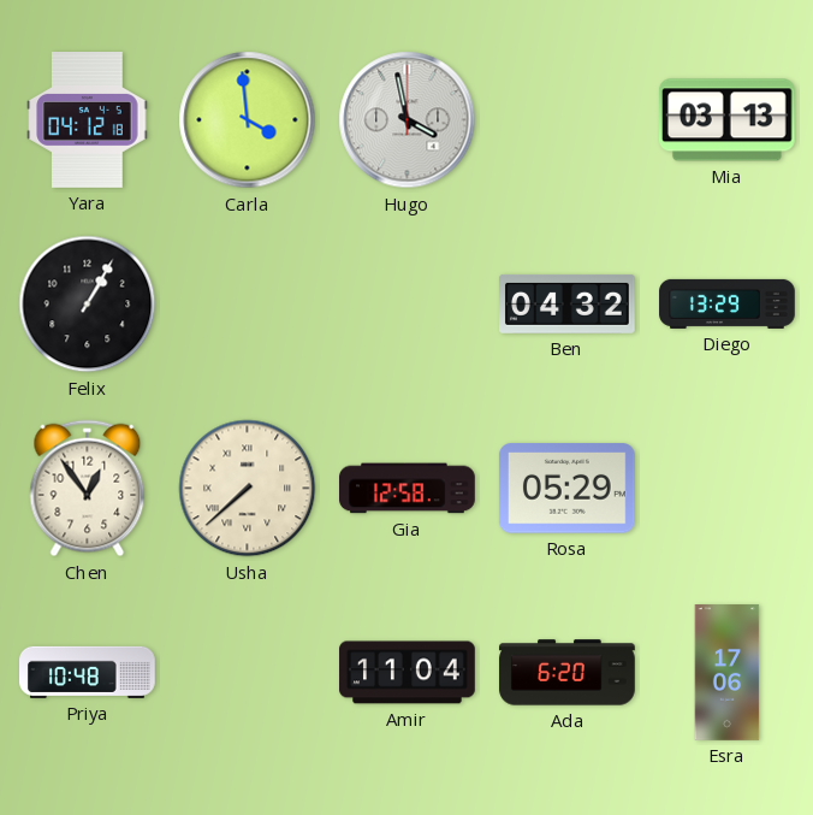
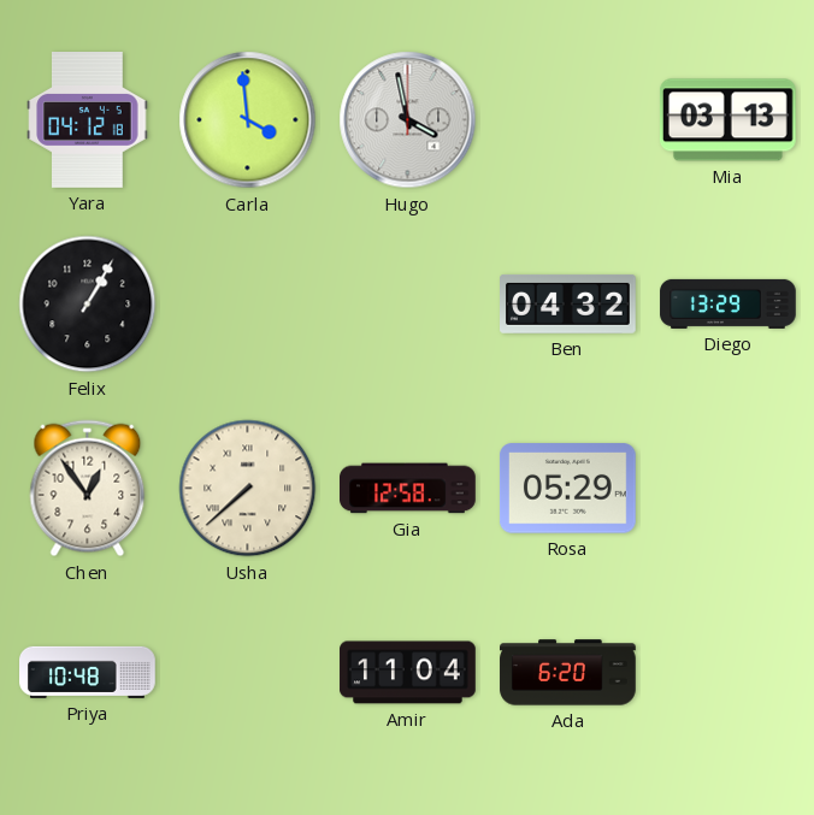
Esra: 17:06 -> none (728, 673)
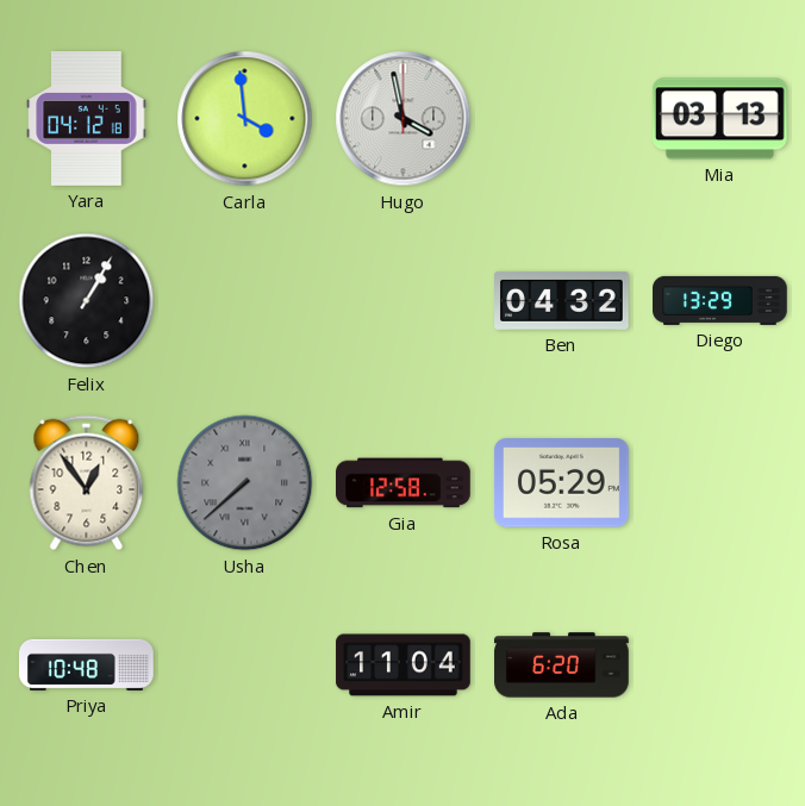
Usha dial: cream -> grey (245, 483)
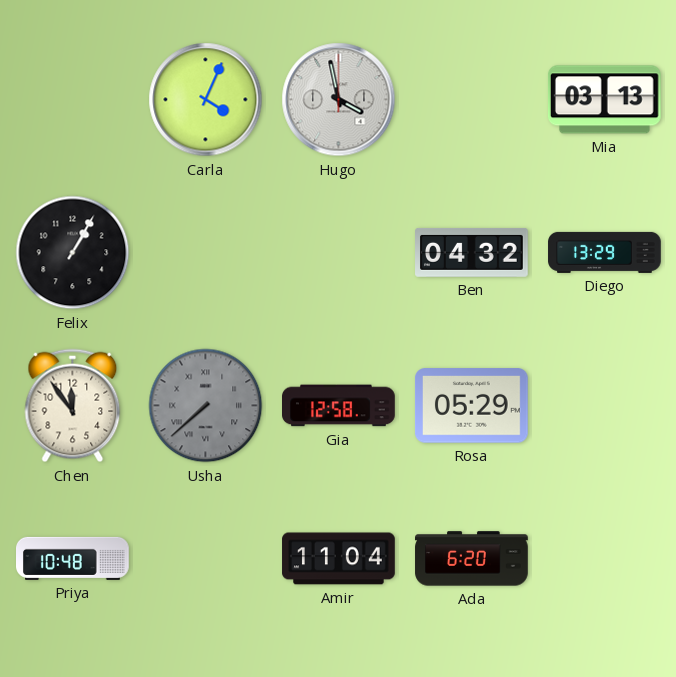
Yara: 04:12 -> none (87, 119)
Carla: 3:59 -> 4:04 (206, 100)
Chen: 12:54 -> 11:54 (73, 406)
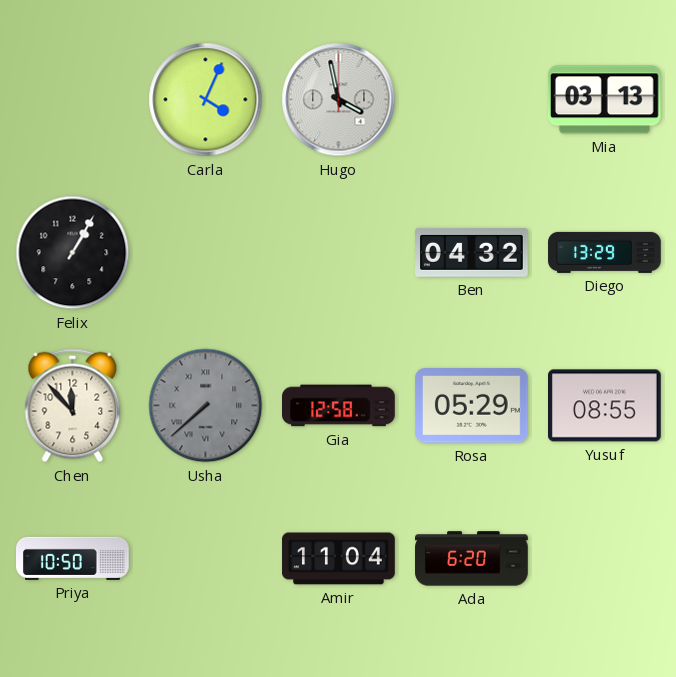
Chen: 11:54 -> 11:53 (73, 406)
Yusuf: none -> 08:55 (605, 406)
Priya: 10:48 -> 10:50 (73, 558)
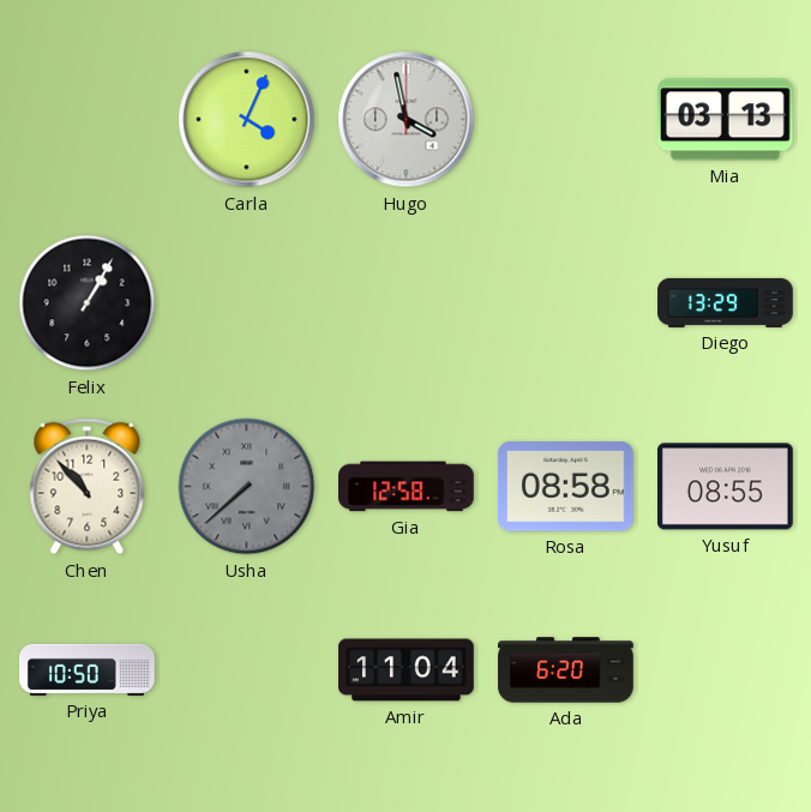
Ben: 04:32 -> none (472, 252)
Chen: 11:53 -> 10:53 (88, 487)
Rosa: 05:29 -> 08:58 (565, 487)
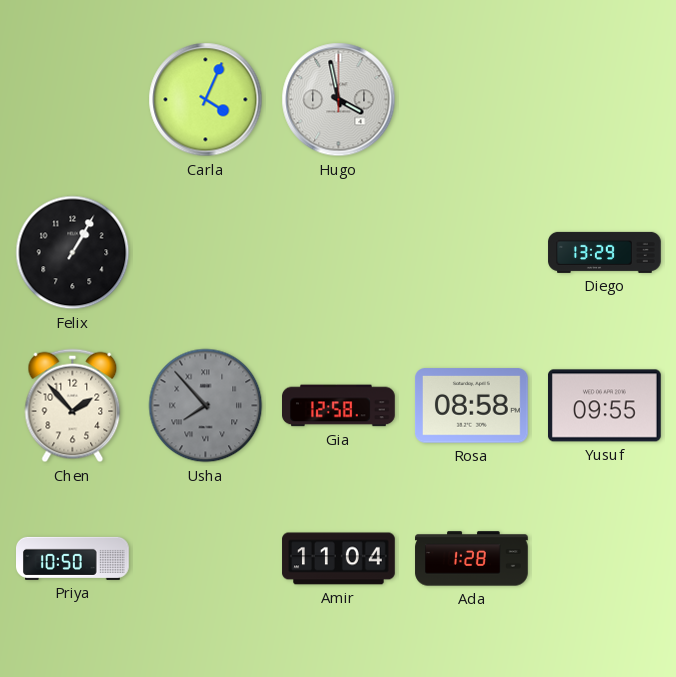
Mia: 03:13 -> none (725, 120)
Chen: 10:53 -> 1:53 (73, 406)
Usha: 7:38 -> 7:53 (206, 406)
Yusuf: 08:55 -> 09:55 (605, 406)
Ada: 6:20 -> 1:28 (472, 559)
